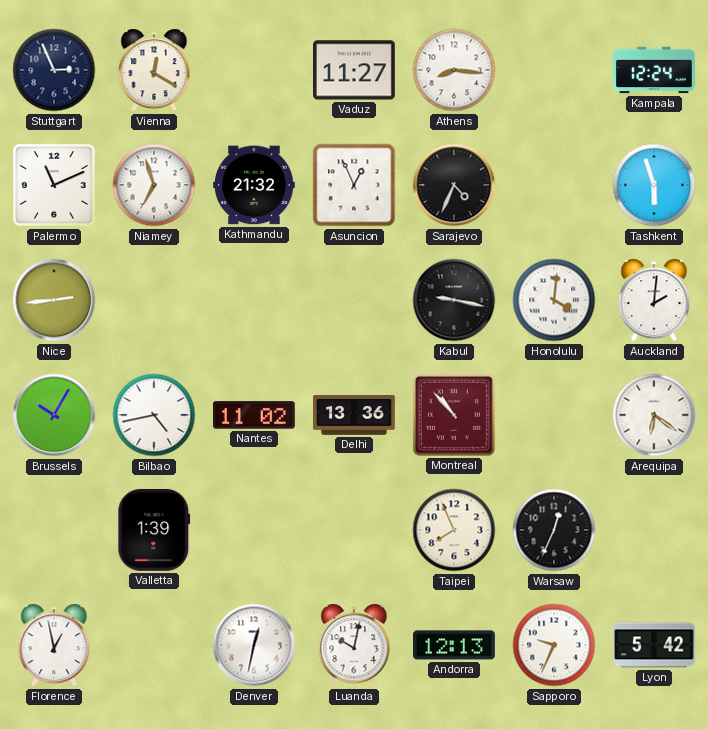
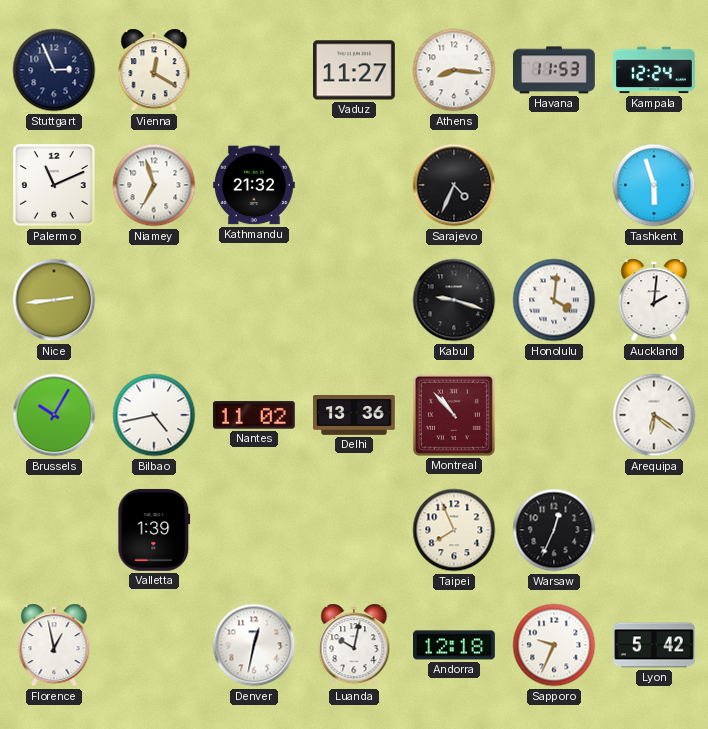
Havana: none -> 11:53 (555, 70)
Asuncion: 12:56 -> none (354, 185)
Kabul: 9:17 -> 9:18 (454, 300)
Andorra: 12:13 -> 12:18 (455, 645)
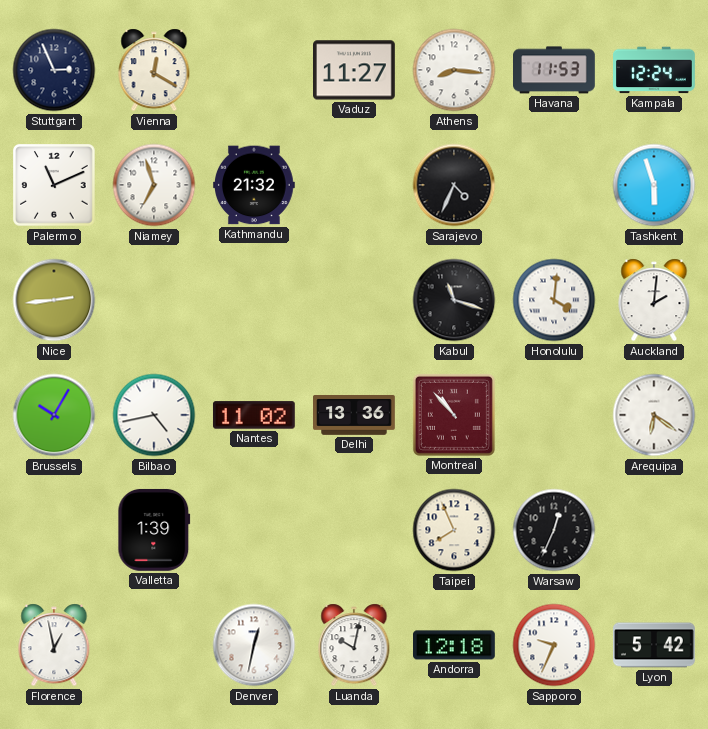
Kabul: 9:18 -> 11:18 (454, 300)
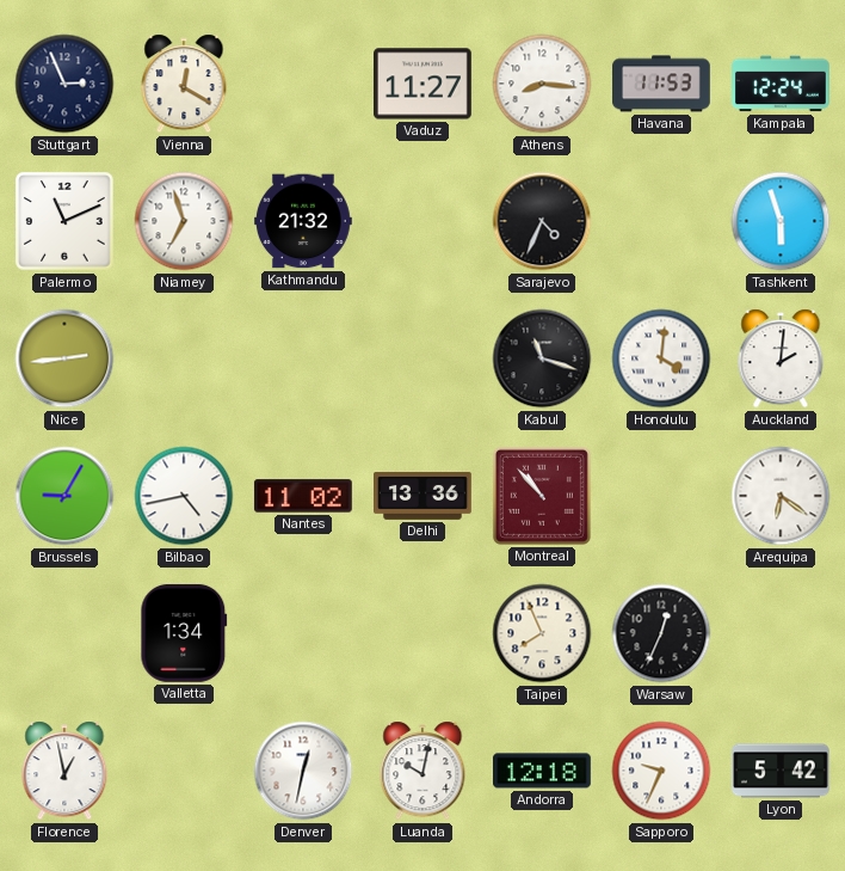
Brussels: 10:05 -> 9:05 (64, 496)
Valletta: 1:39 -> 1:34 (184, 633)
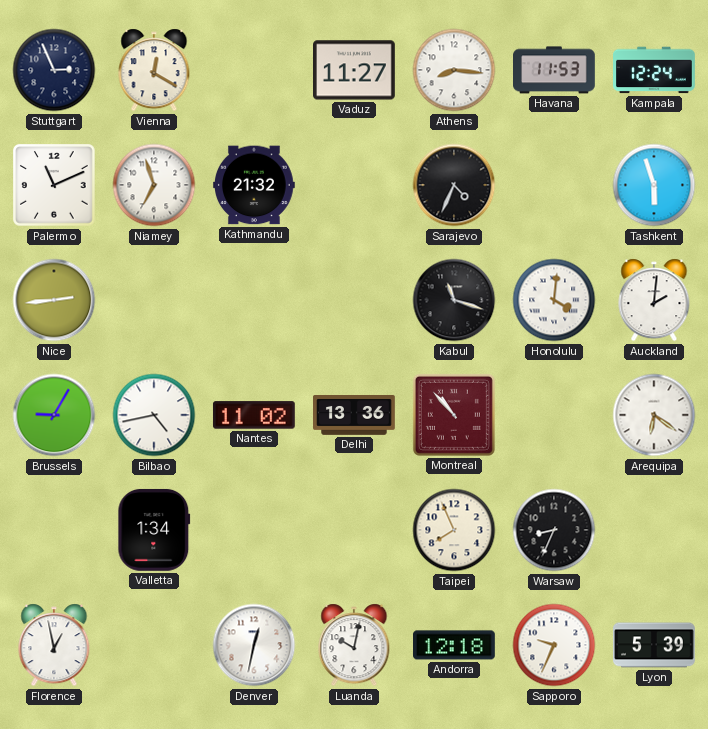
Warsaw: 12:34 -> 8:34 (554, 530)
Lyon: 5:42 -> 5:39 (655, 645)
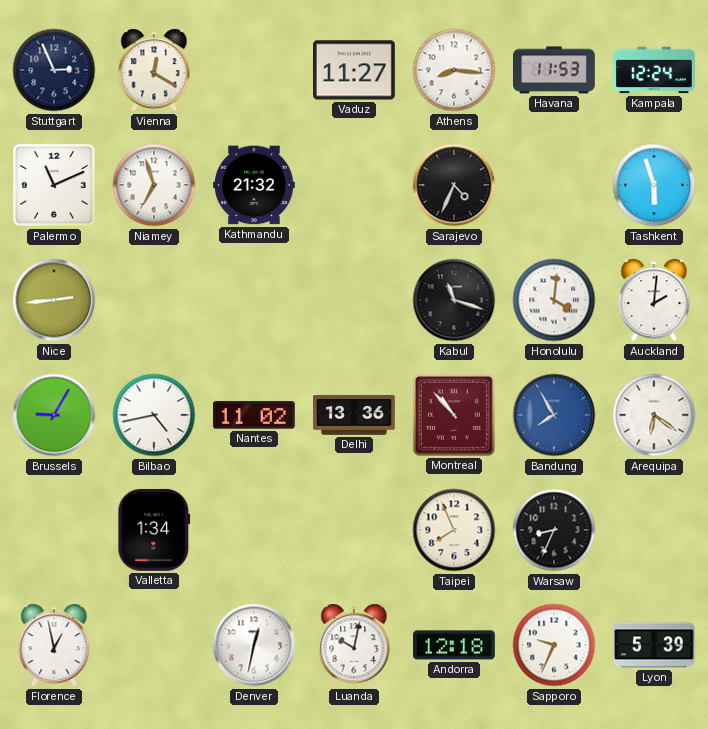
Bandung: none -> 7:55 (554, 415)
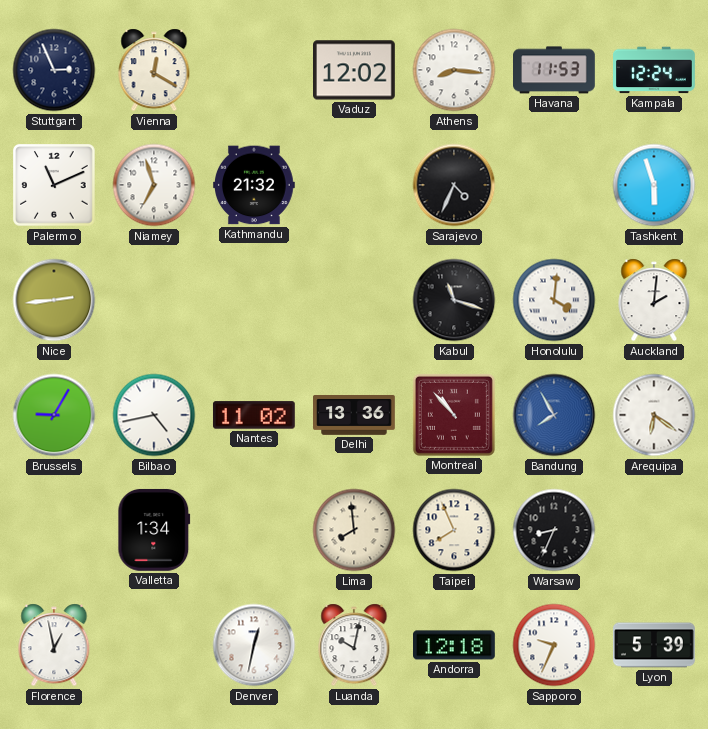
Vaduz: 11:27 -> 12:02 (355, 70)
Lima: none -> 7:59 (354, 530)
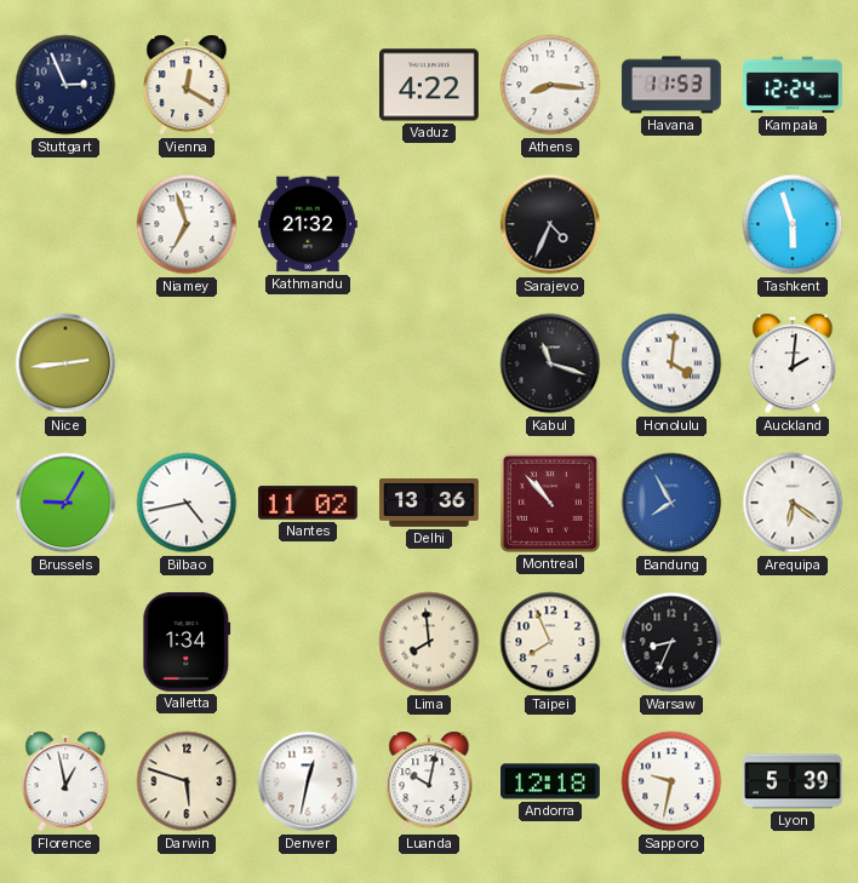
Vaduz: 12:02 -> 4:22 (430, 85)
Palermo: 11:11 -> none (54, 185)
Darwin: none -> 5:48 (187, 781)
Sapporo: 9:34 -> 9:32 (671, 781)
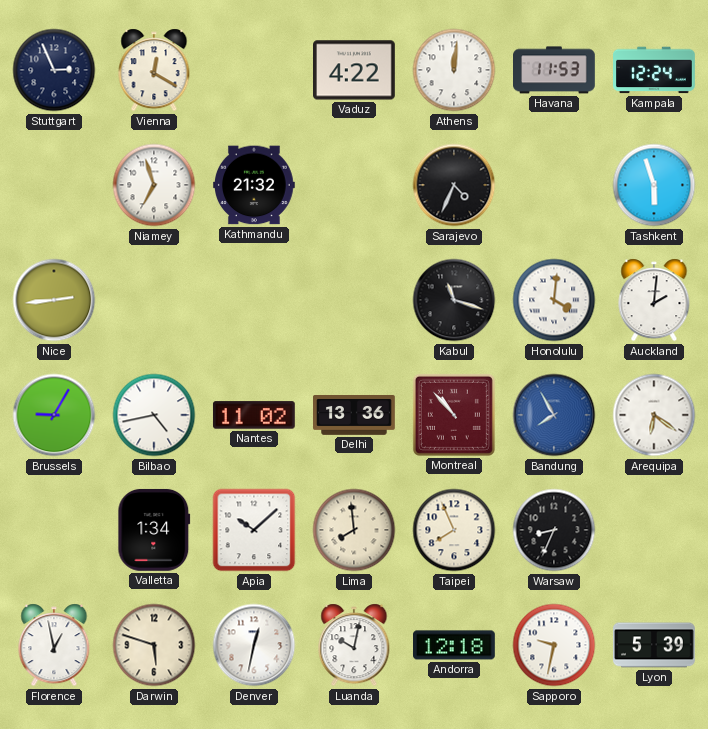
Athens: 8:16 -> 12:01 (454, 70)
Apia: none -> 10:08 (254, 530)
